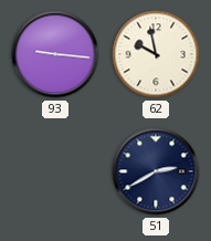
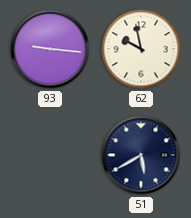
51: 2:40 -> 5:40 (141, 155)
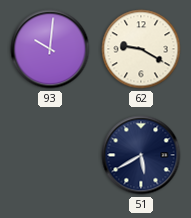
93: 9:16 -> 10:01 (50, 49)
62: 9:58 -> 9:20 (141, 49)
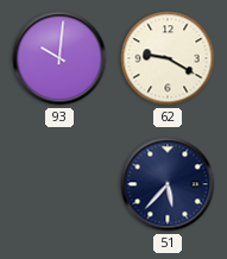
51: 5:40 -> 5:37 (168, 184)
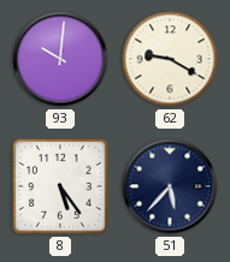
8: none -> 5:24 (60, 186)
